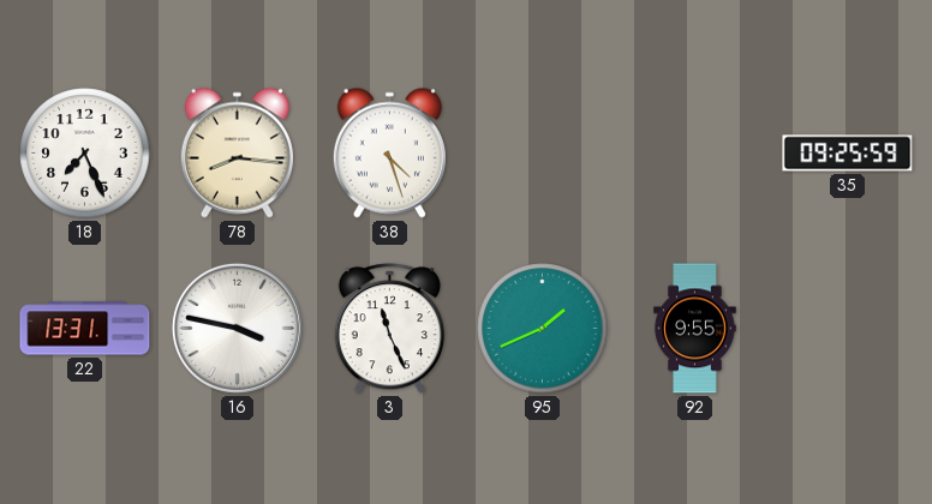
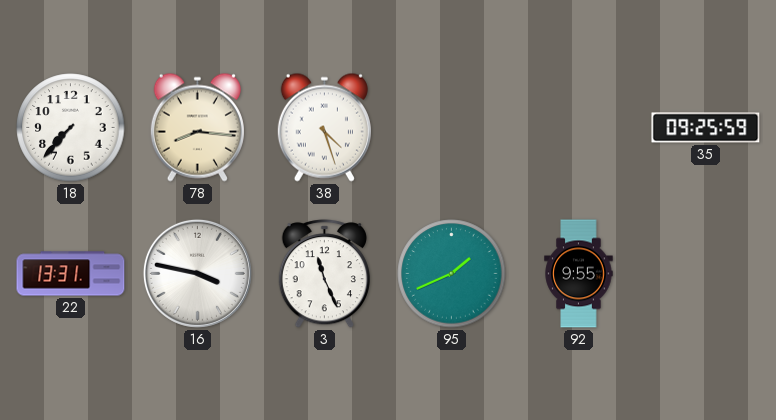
18: 7:26 -> 7:37 (71, 128)
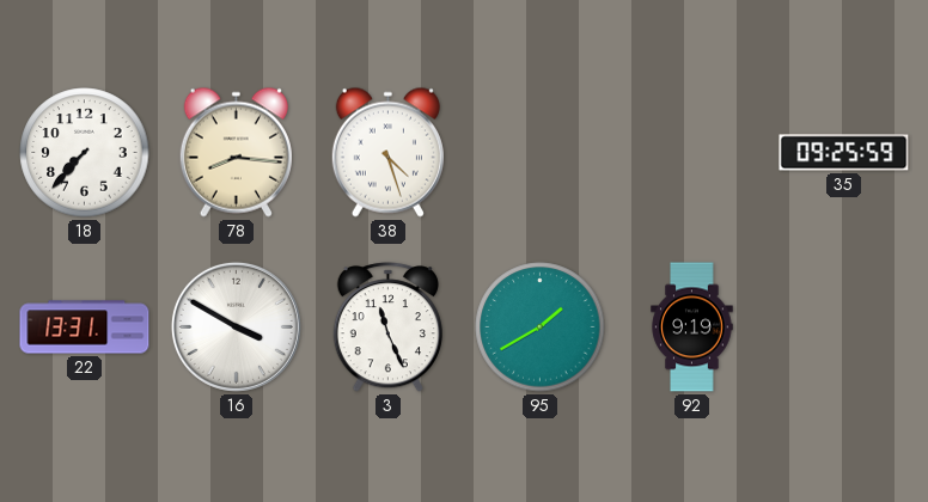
16: 3:47 -> 3:50 (236, 326)
95: 1:41 -> 1:40 (541, 327)
92: 9:55 -> 9:19 (692, 327)
